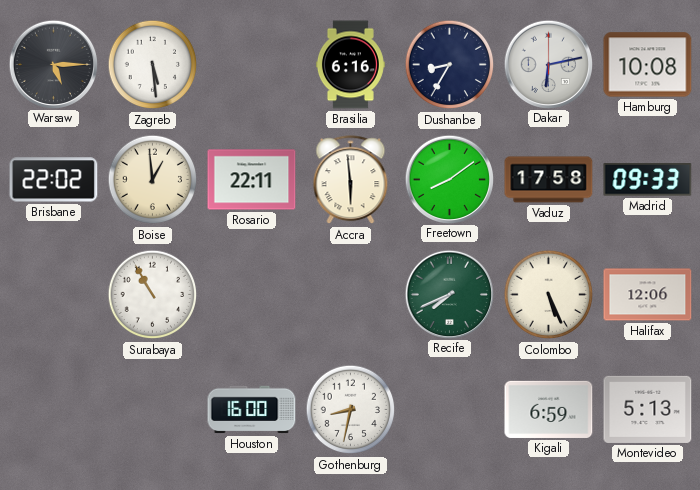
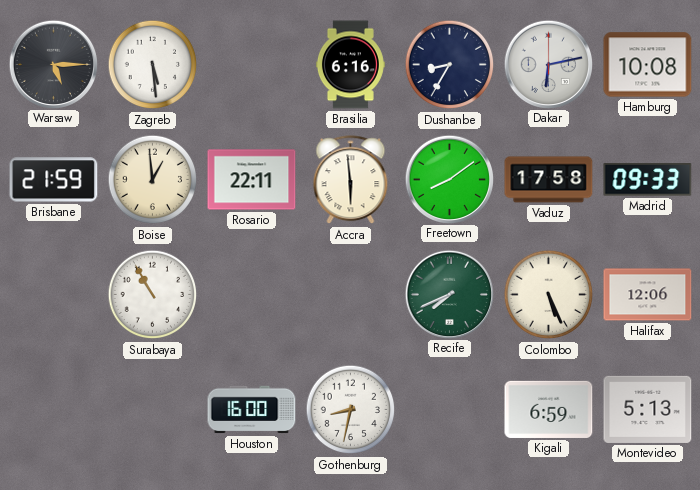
Brisbane: 22:02 -> 21:59 (54, 180)
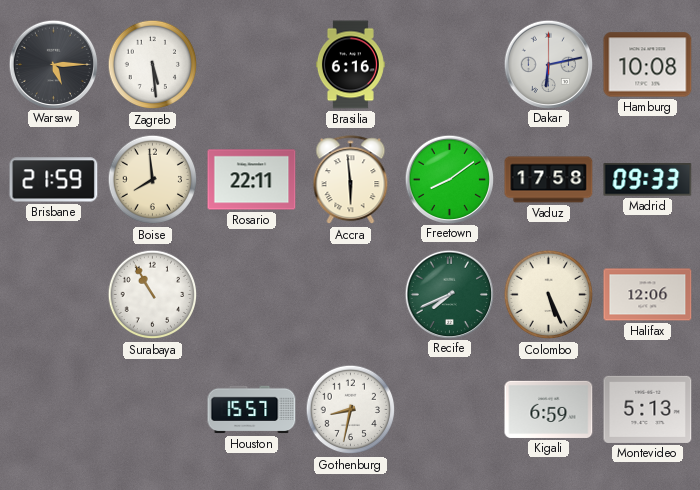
Dushanbe: 8:35 -> none (450, 65)
Boise: 12:59 -> 7:59 (153, 180)
Houston: 16:00 -> 15:57 (252, 410)
